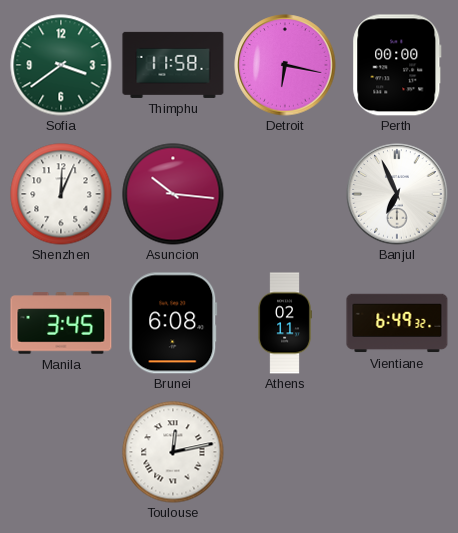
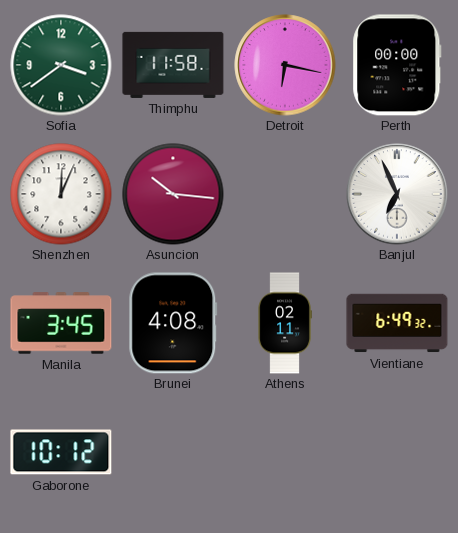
Brunei: 6:08 -> 4:08 (173, 323)
Gaborone: none -> 10:12 (61, 452)
Toulouse: 12:13 -> none (173, 452)
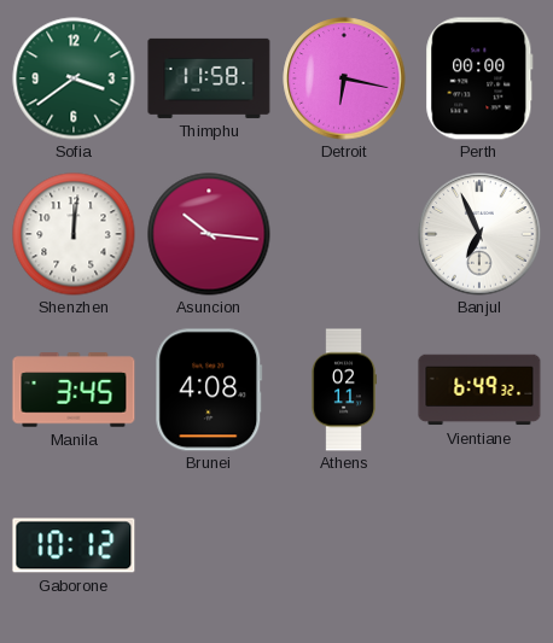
Shenzhen: 12:04 -> 12:01 (74, 234)
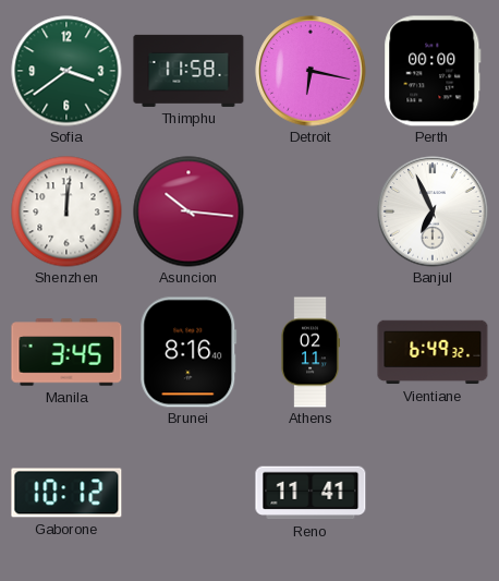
Brunei: 4:08 -> 8:16 (188, 352)
Reno: none -> 11:41 (311, 493)
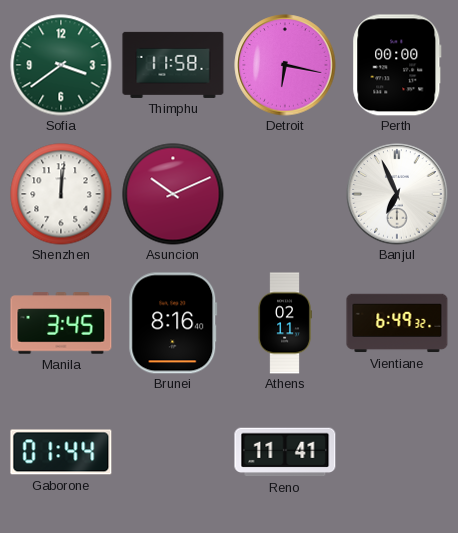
Asuncion: 10:16 -> 10:11 (173, 194)
Gaborone: 10:12 -> 01:44 (61, 452)
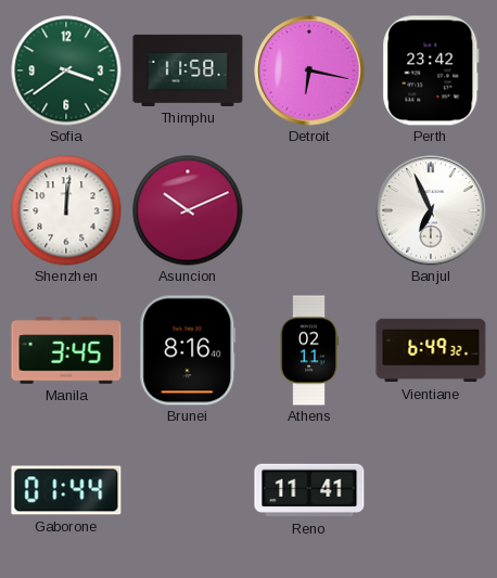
Perth: 00:00 -> 23:42 (431, 70)
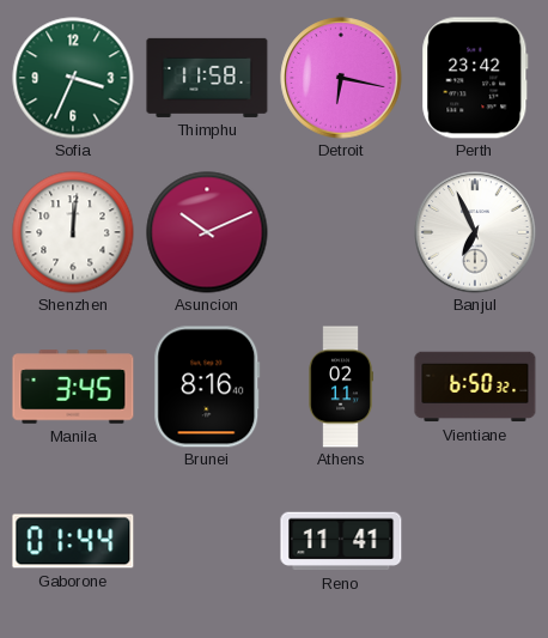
Sofia: 3:39 -> 3:34 (73, 78)
Vientiane: 6:49 -> 6:50 (475, 387)
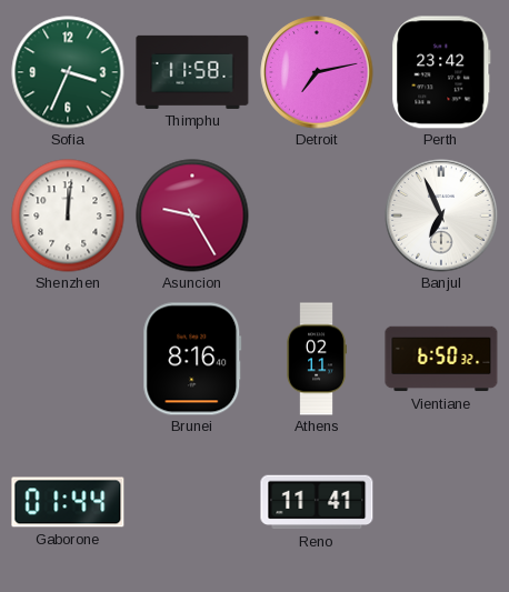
Detroit: 6:17 -> 7:13 (317, 72)
Asuncion: 10:11 -> 9:25 (192, 215)
Manila: 3:45 -> none (73, 387)
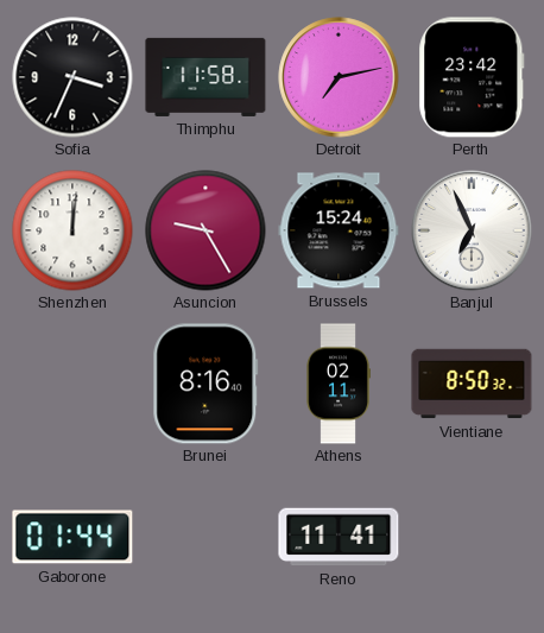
Sofia dial: green -> black (72, 77)
Brussels: none -> 15:24 (339, 230)
Vientiane: 6:50 -> 8:50 (472, 384)
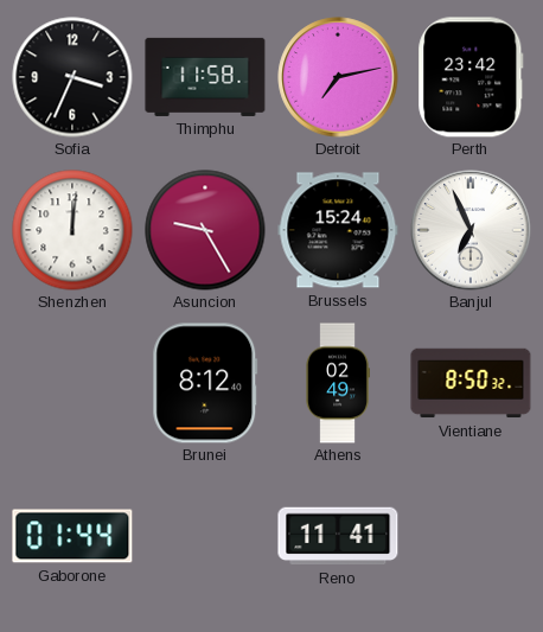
Brunei: 8:16 -> 8:12 (205, 383)
Athens: 02:11 -> 02:49 (338, 383)
